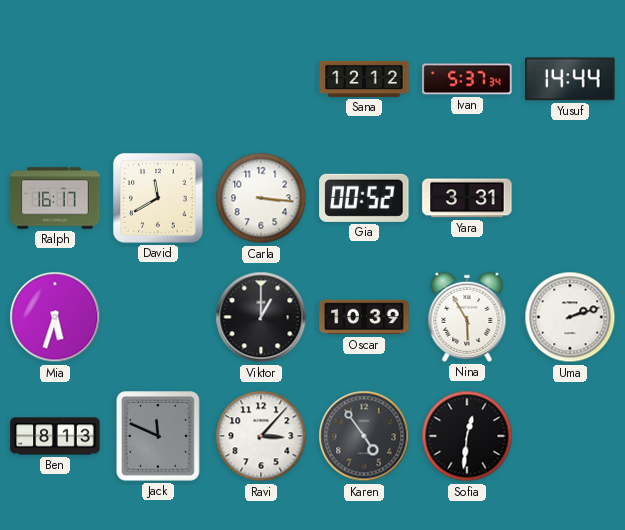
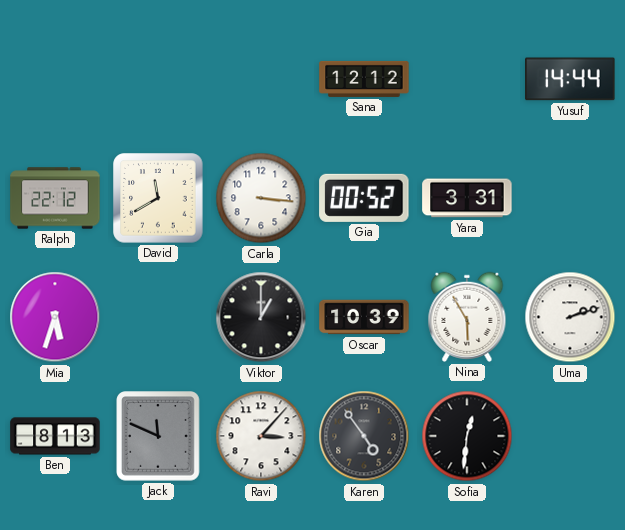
Ivan: 5:37 -> none (467, 79)
Ralph: 16:17 -> 22:12 (55, 198)
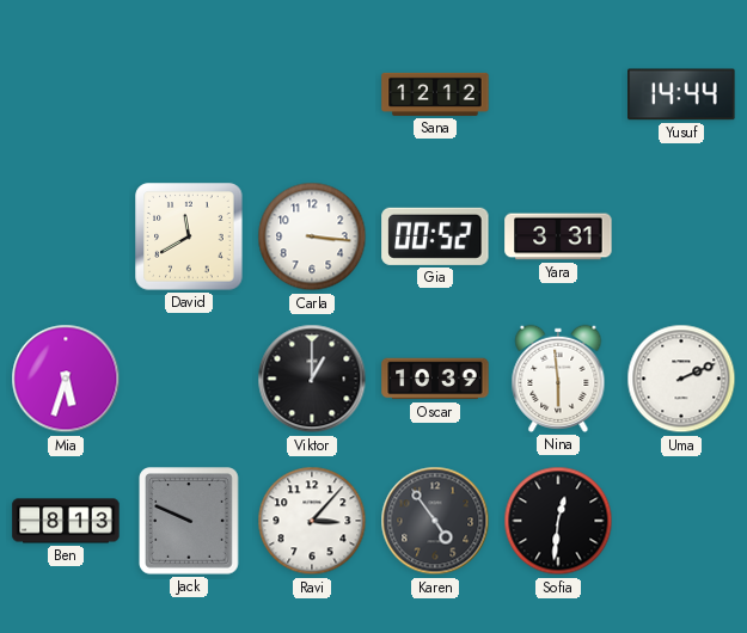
Ralph: 22:12 -> none (55, 198)
Nina: 5:55 -> 5:59 (558, 379)
Uma: 2:12 -> 2:11 (681, 379)
Jack: 11:49 -> 9:49 (189, 521)
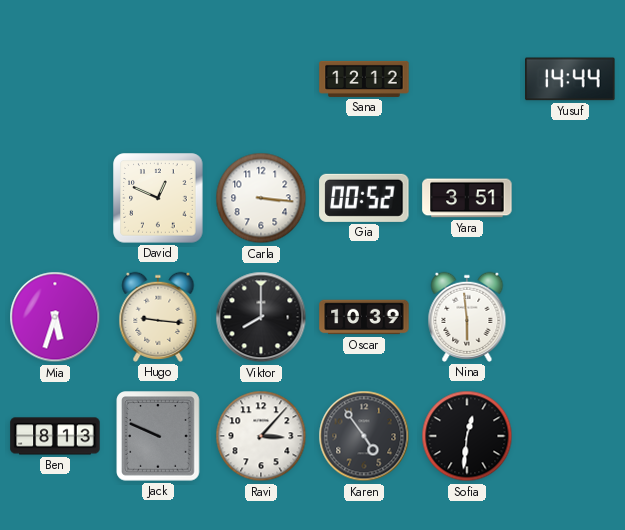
David: 11:40 -> 12:49 (158, 198)
Yara: 3:31 -> 3:51 (467, 198)
Hugo: none -> 9:16 (158, 317)
Viktor: 1:00 -> 8:00 (261, 317)
Uma: 2:11 -> none (681, 379)
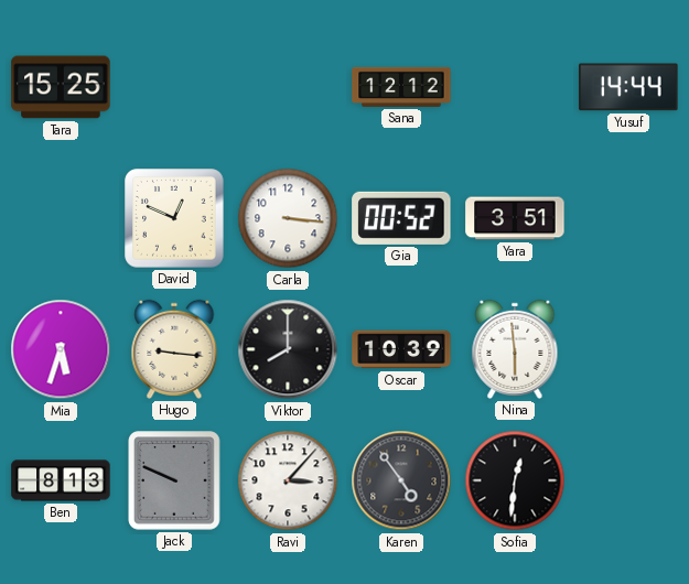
Tara: none -> 15:25 (61, 87)
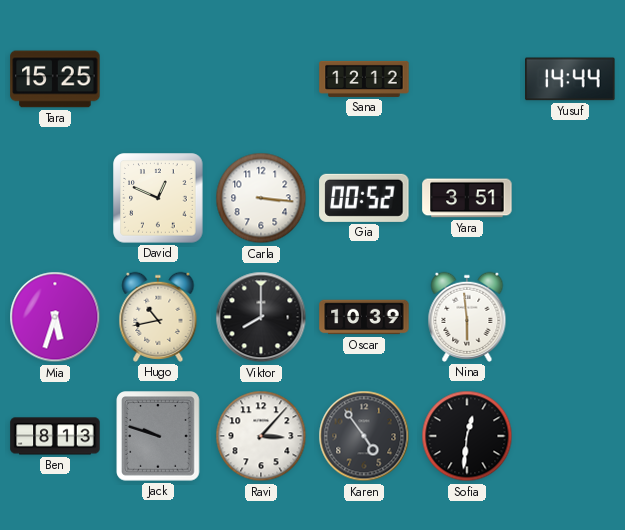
Hugo: 9:16 -> 10:43 (158, 317)
Jack: 9:49 -> 9:48 (158, 436)
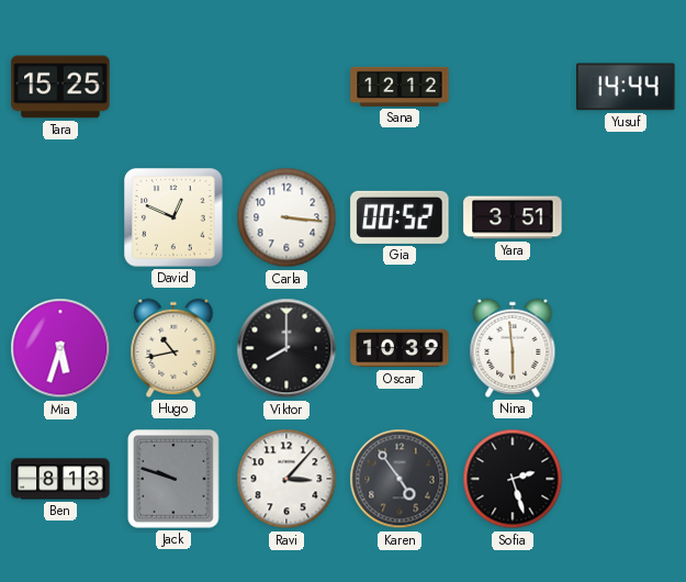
Sofia: 12:31 -> 2:27 (513, 479)
